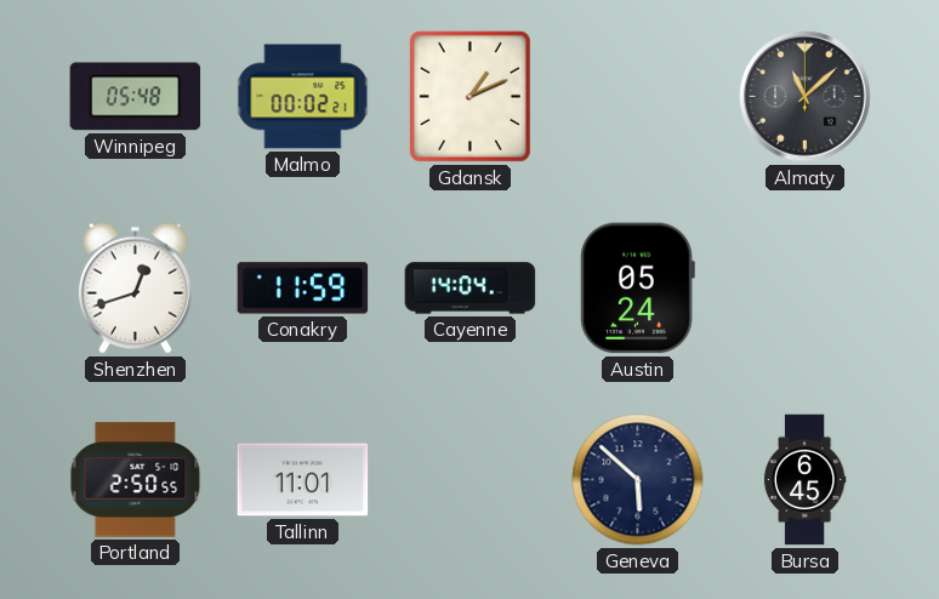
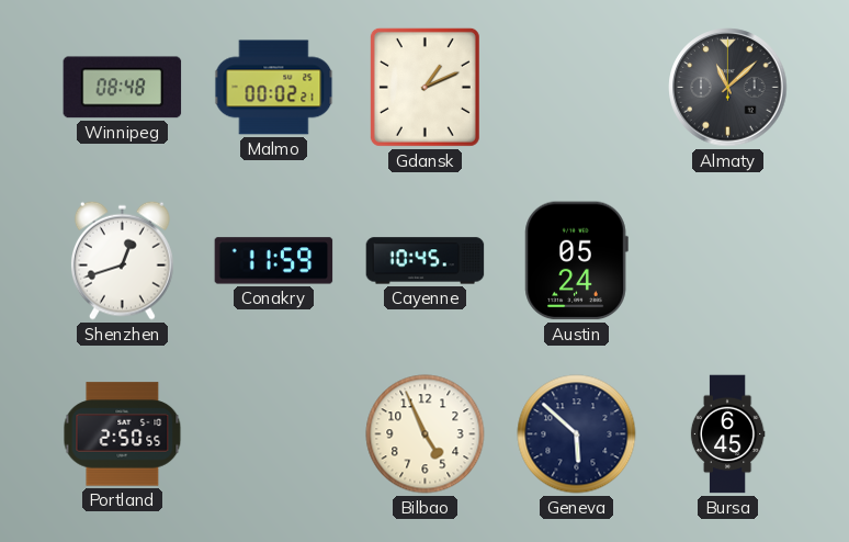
Winnipeg: 05:48 -> 08:48 (123, 88)
Cayenne: 14:04 -> 10:45 (426, 261)
Tallinn: 11:01 -> none (303, 480)
Bilbao: none -> 4:56 (426, 434)
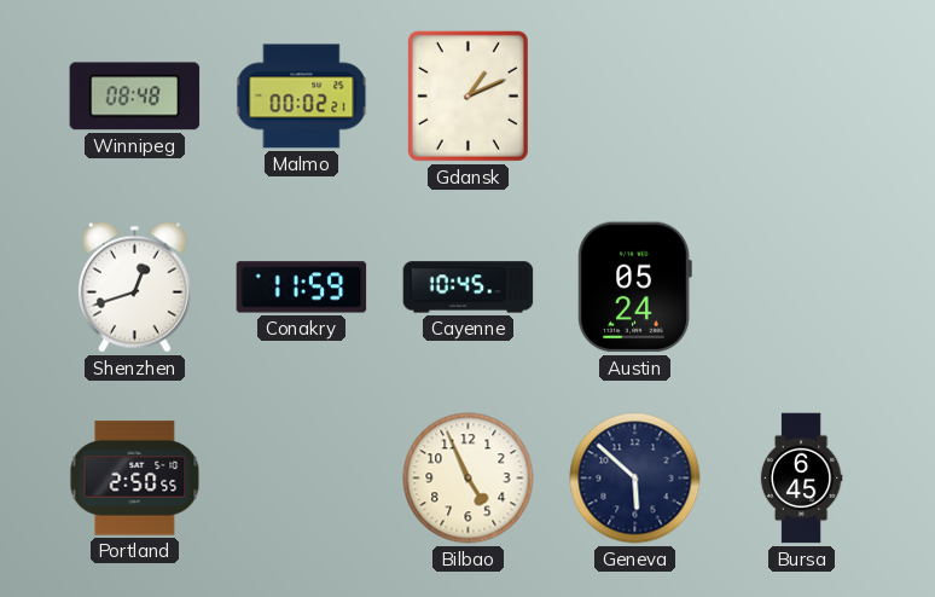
Almaty: 11:08 -> none (728, 88)
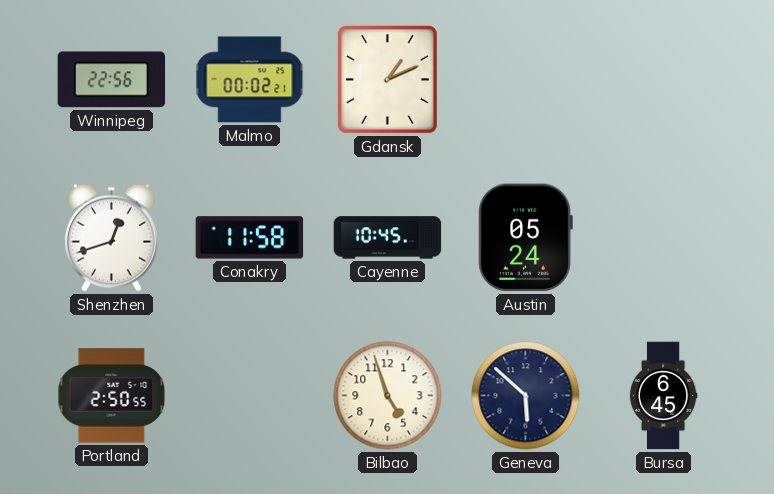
Winnipeg: 08:48 -> 22:56 (112, 80)
Conakry: 11:59 -> 11:58 (250, 238)
Bilbao: 4:56 -> 4:57 (388, 396)
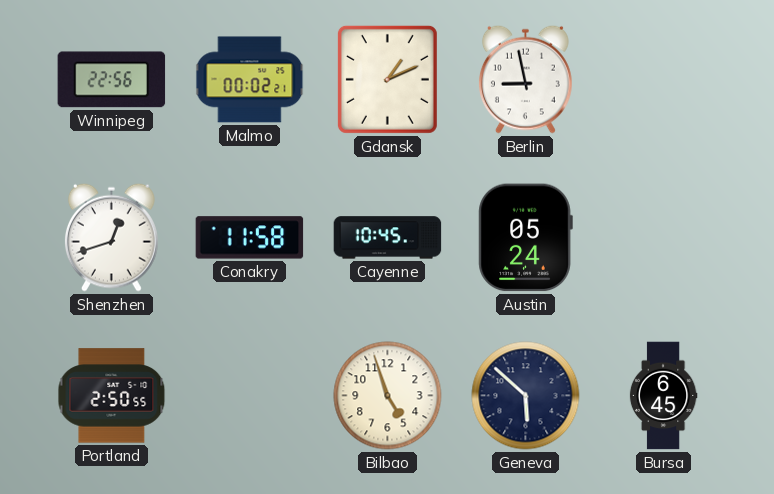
Berlin: none -> 8:58 (525, 79)
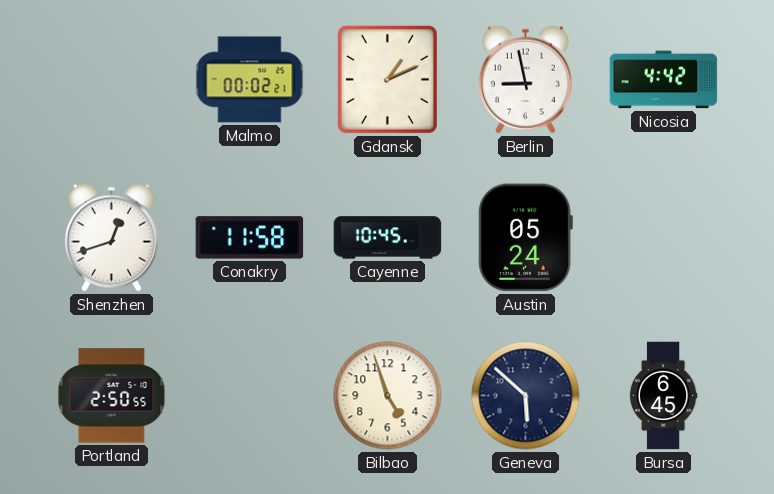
Winnipeg: 22:56 -> none (112, 80)
Nicosia: none -> 4:42 (664, 80)
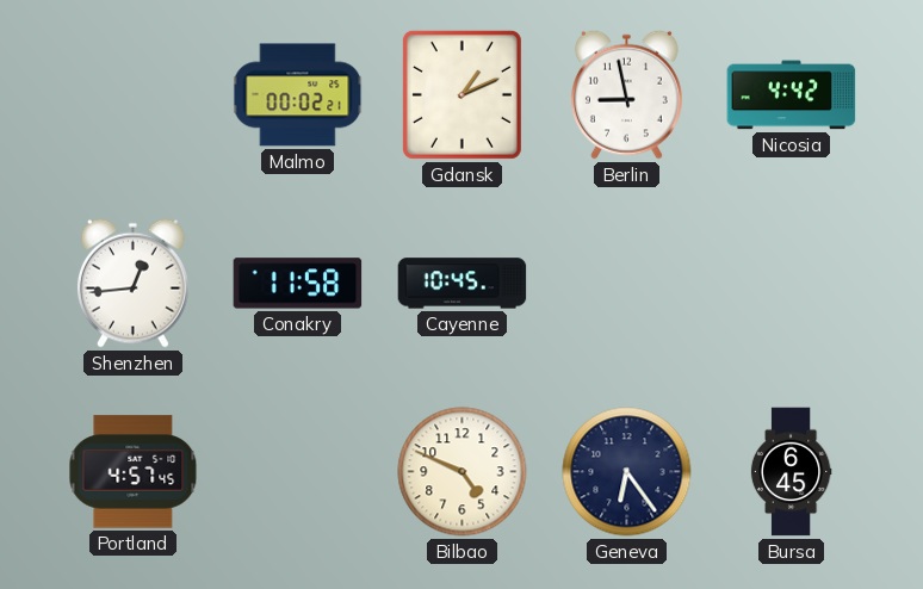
Shenzhen: 12:42 -> 12:44 (132, 283)
Austin: 05:24 -> none (525, 238)
Portland: 2:50 -> 4:57 (134, 472)
Bilbao: 4:57 -> 4:49 (463, 472)
Geneva: 5:52 -> 6:24 (627, 472)
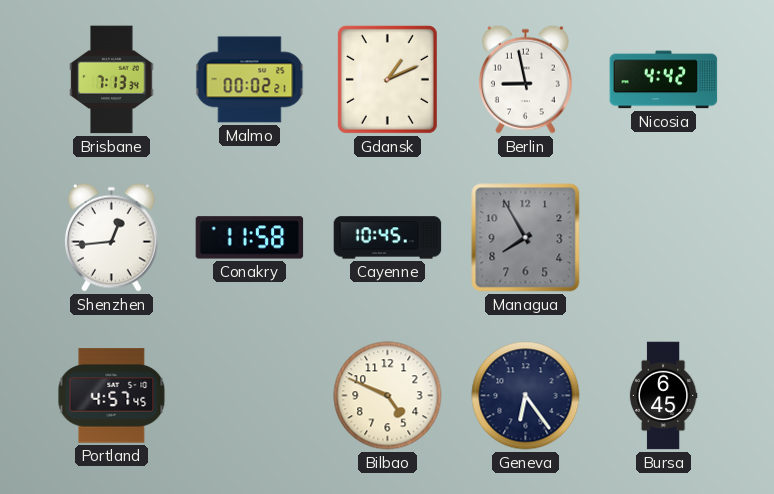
Brisbane: none -> 7:13 (112, 80)
Managua: none -> 7:55 (526, 238)
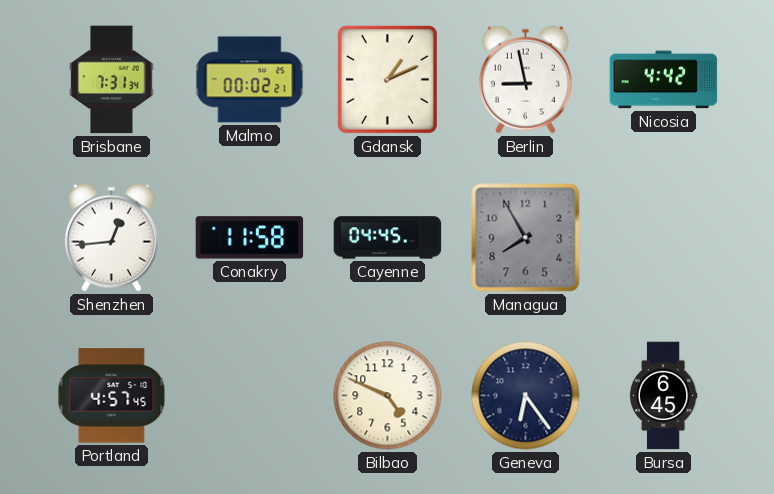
Brisbane: 7:13 -> 7:31 (112, 80)
Cayenne: 10:45 -> 04:45 (388, 238)
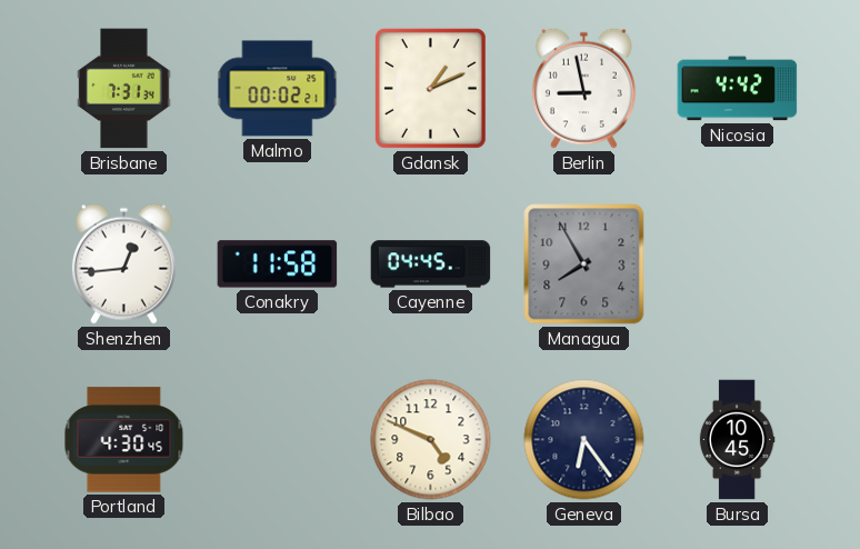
Portland: 4:57 -> 4:30 (124, 440)
Bursa: 6:45 -> 10:45 (737, 440)
